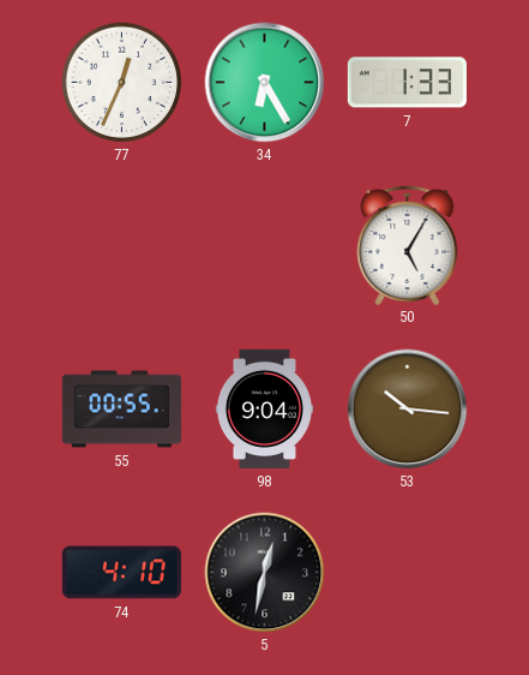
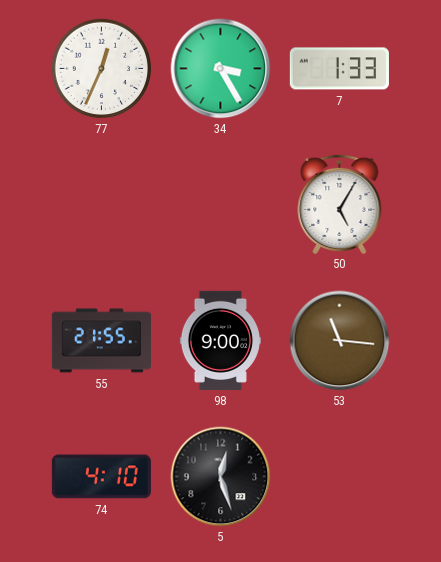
34: 6:25 -> 3:25 (221, 69)
55: 00:55 -> 21:55 (101, 341)
98: 9:04 -> 9:00 (220, 340)
53: 10:16 -> 11:16 (340, 341)
5: 12:32 -> 12:27 (221, 477)
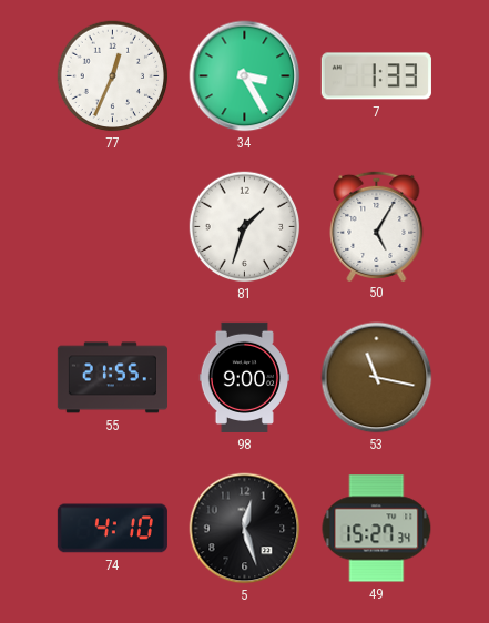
81: none -> 1:33 (245, 227)
53: 11:16 -> 11:17 (377, 378)
49: none -> 15:27 (377, 529)
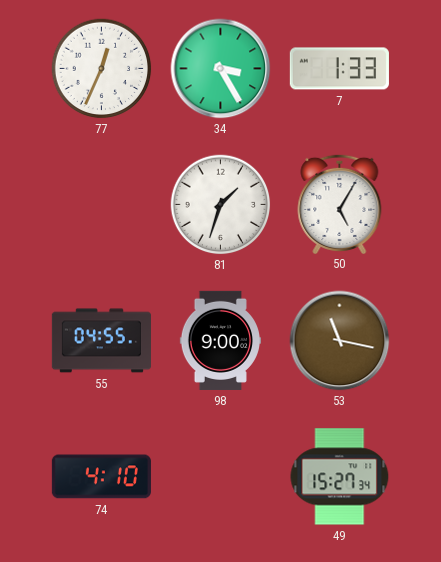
55: 21:55 -> 04:55 (101, 341)
5: 12:27 -> none (245, 529)
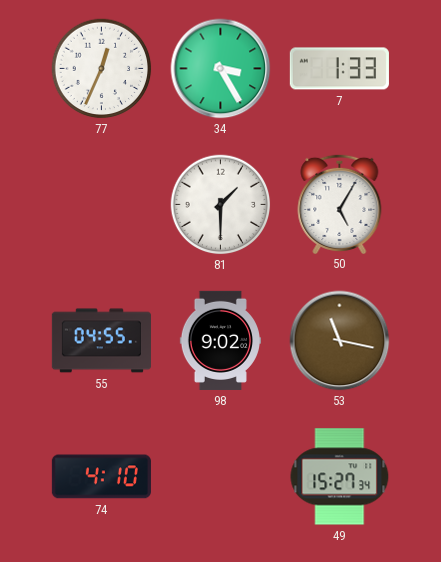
81: 1:33 -> 1:30 (221, 205)
98: 9:00 -> 9:02 (220, 340)
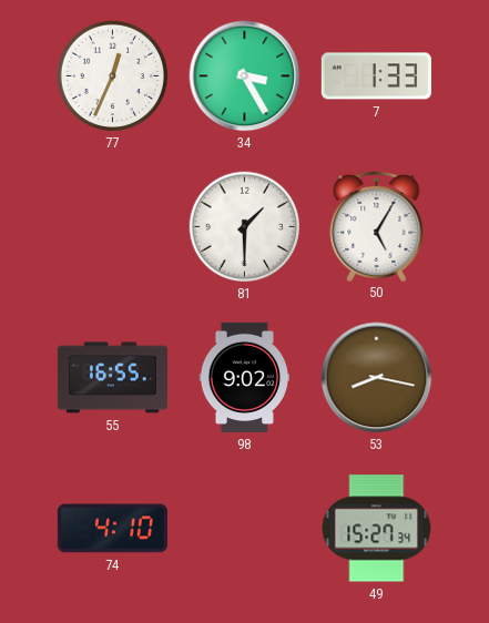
55: 04:55 -> 16:55 (112, 378)
53: 11:17 -> 8:17 (377, 378)
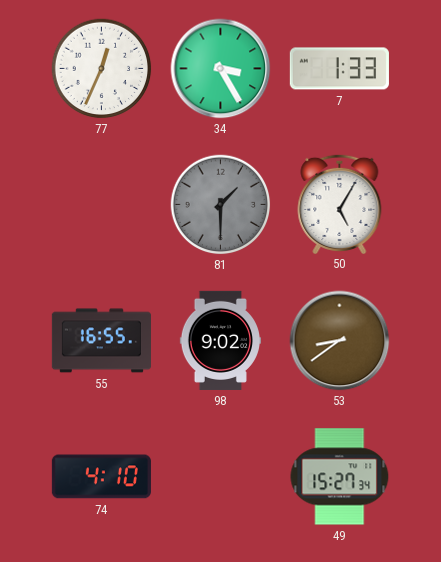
81 dial: white -> grey (221, 205)
53: 8:17 -> 8:39 (340, 341)
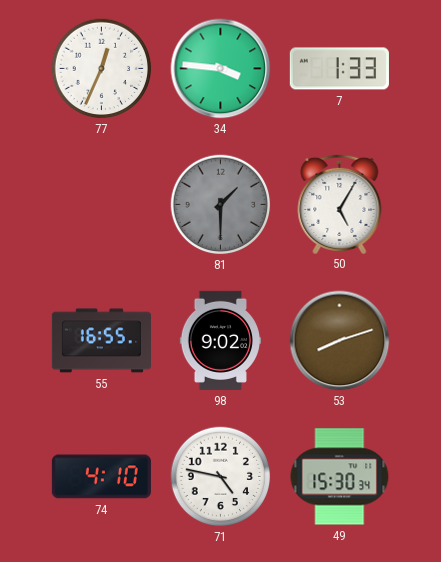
34: 3:25 -> 3:46 (221, 69)
53: 8:39 -> 8:12 (340, 341)
71: none -> 4:47 (221, 477)
49: 15:27 -> 15:30 (340, 477)
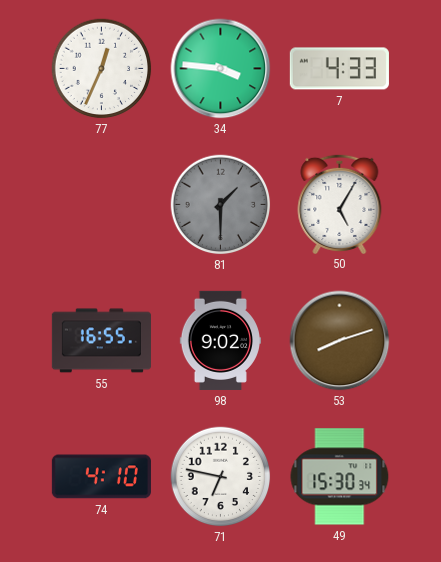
7: 1:33 -> 4:33 (339, 69)
71: 4:47 -> 6:47 (221, 477)
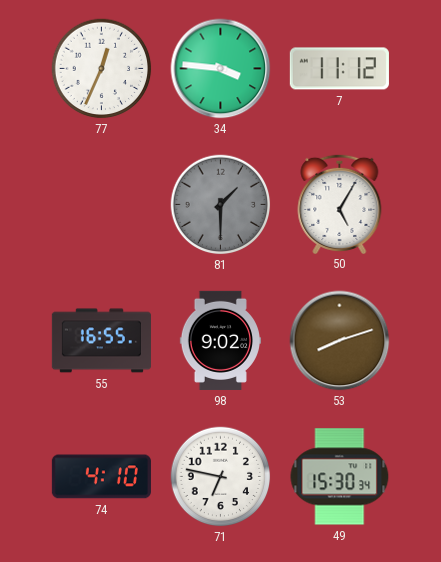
7: 4:33 -> 11:12 (339, 69)
